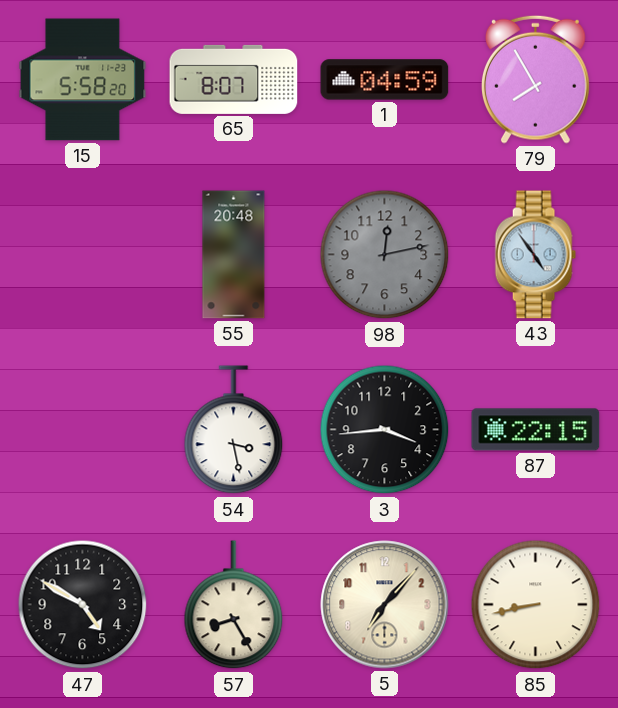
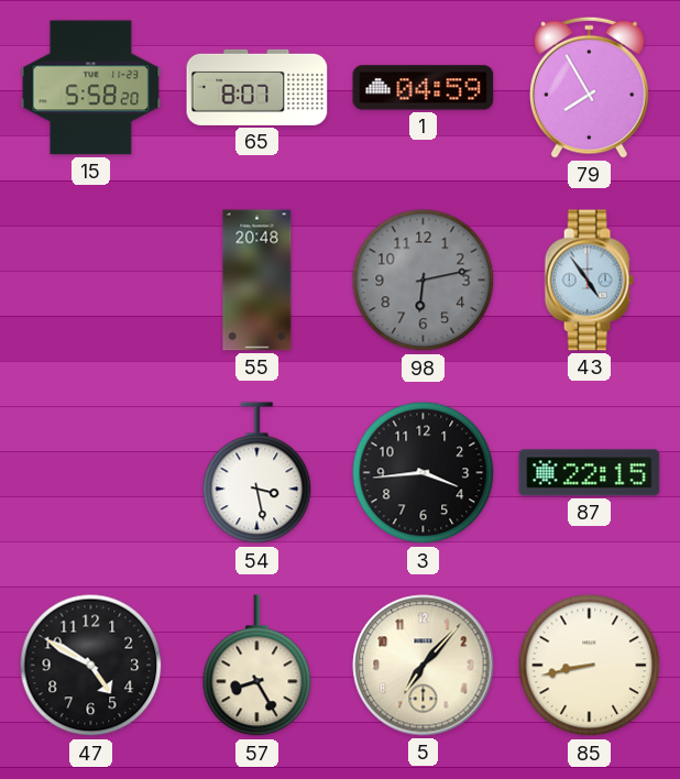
98: 12:13 -> 6:13 (424, 281)
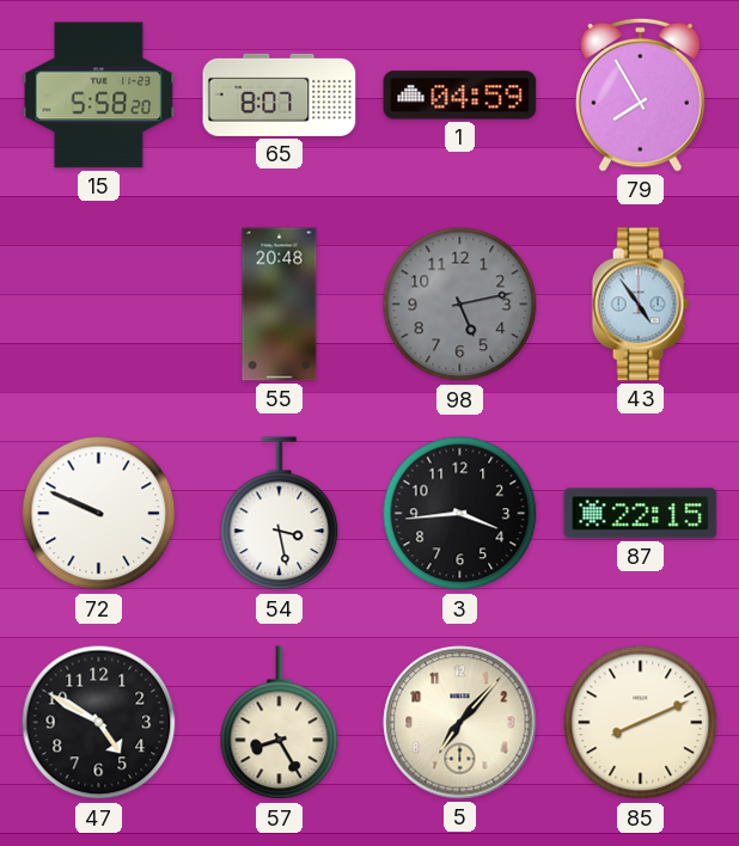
98: 6:13 -> 5:13 (460, 305)
72: none -> 9:49 (99, 514)
85: 8:43 -> 8:11 (641, 723)
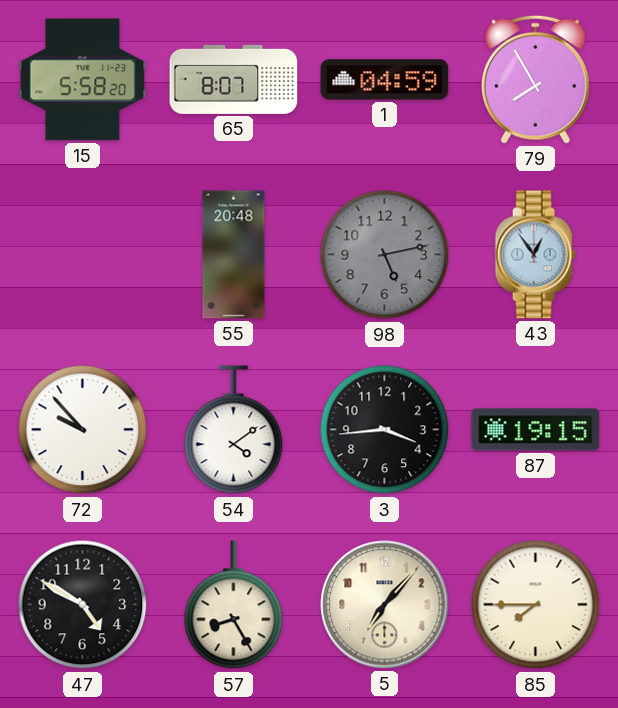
43: 4:54 -> 12:54 (535, 255)
72: 9:49 -> 9:53 (83, 430)
54: 3:28 -> 4:09 (234, 430)
87: 22:15 -> 19:15 (536, 430)
85: 8:11 -> 7:45 (536, 605)
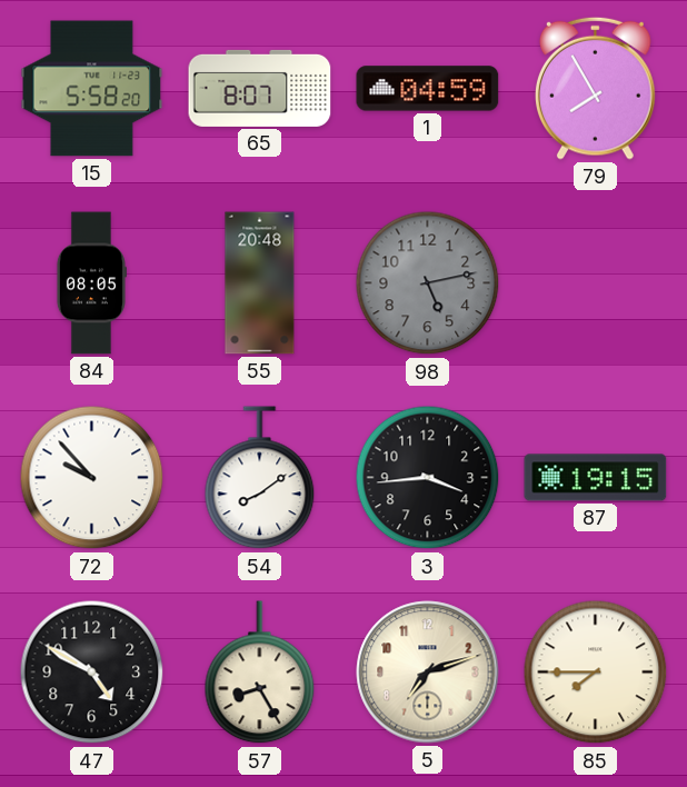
84: none -> 08:05 (91, 283)
43: 12:54 -> none (535, 255)
54: 4:09 -> 8:09 (260, 478)
5: 7:07 -> 7:12 (428, 673)
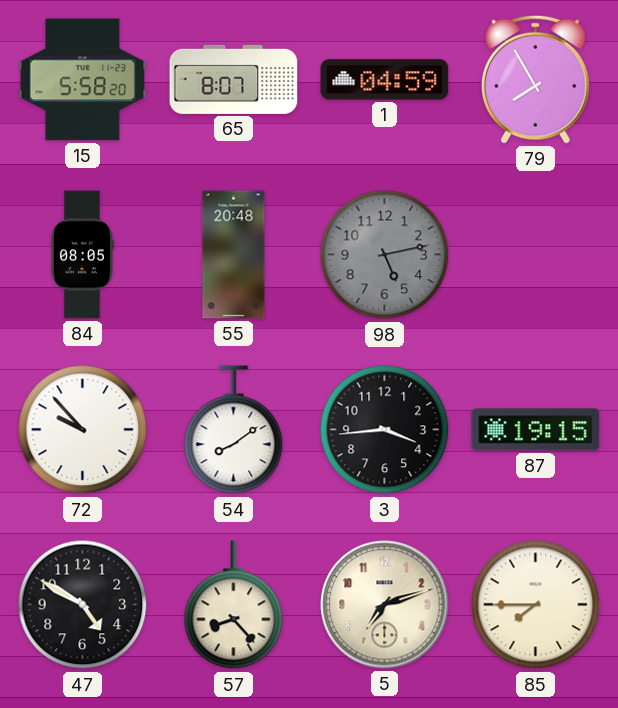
57: 8:25 -> 8:23 (234, 605)
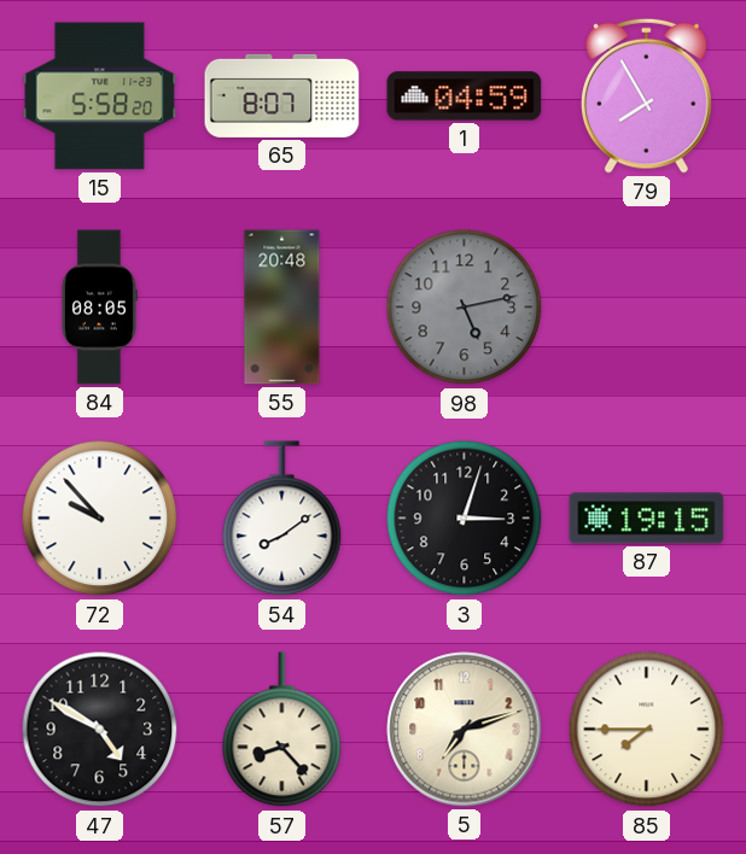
3: 3:44 -> 3:03 (465, 519)
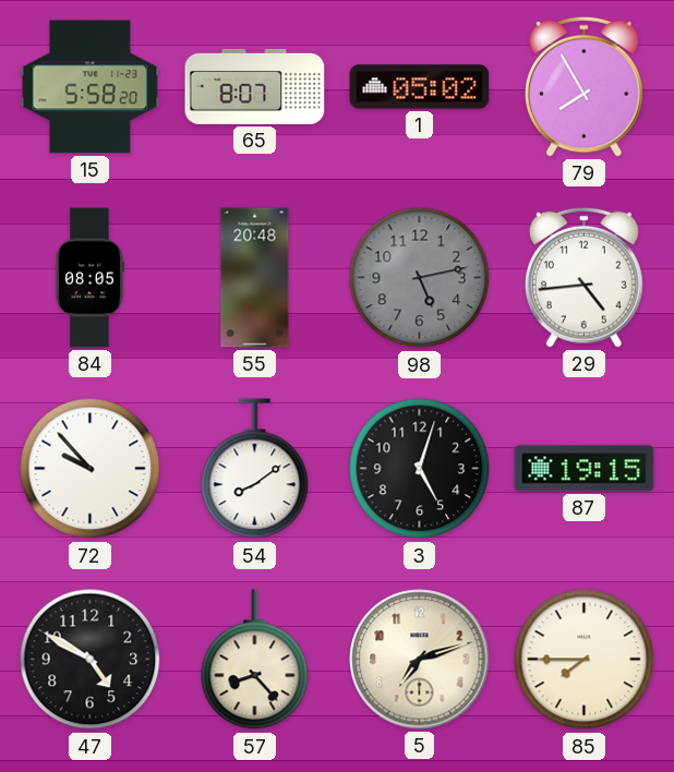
1: 04:59 -> 05:02 (420, 87)
29: none -> 4:44 (583, 277)
3: 3:03 -> 5:03 (420, 469)
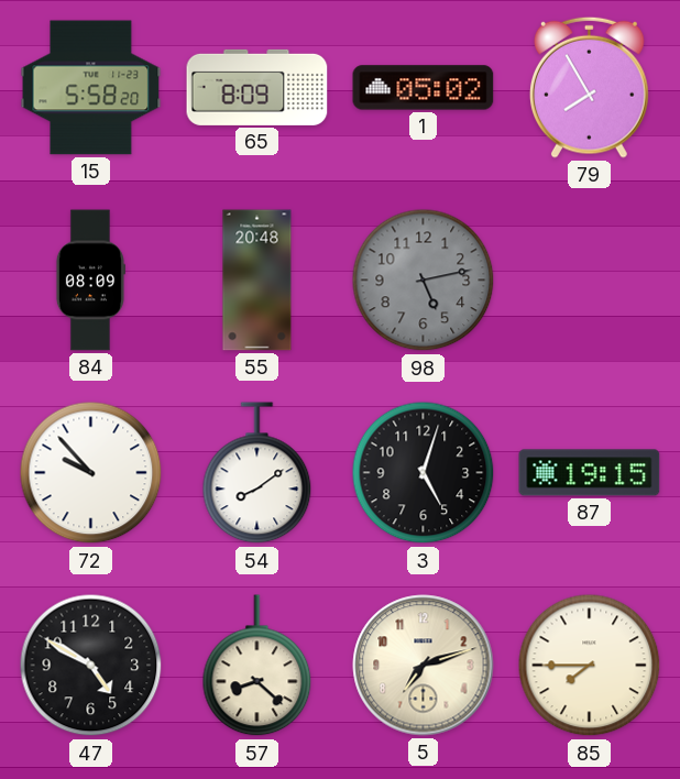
65: 8:07 -> 8:09 (257, 87)
84: 08:05 -> 08:09 (90, 281)
29: 4:44 -> none (583, 277)
57: 8:23 -> 8:22 (257, 666)
